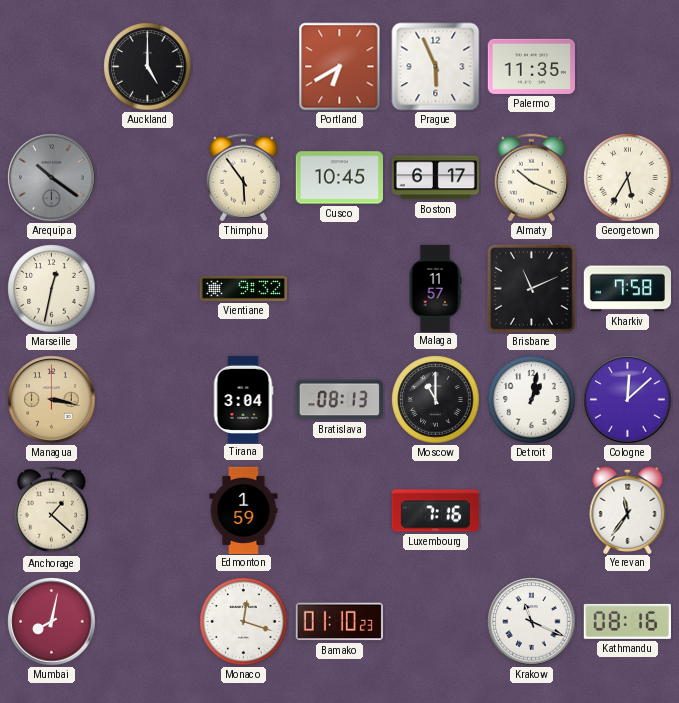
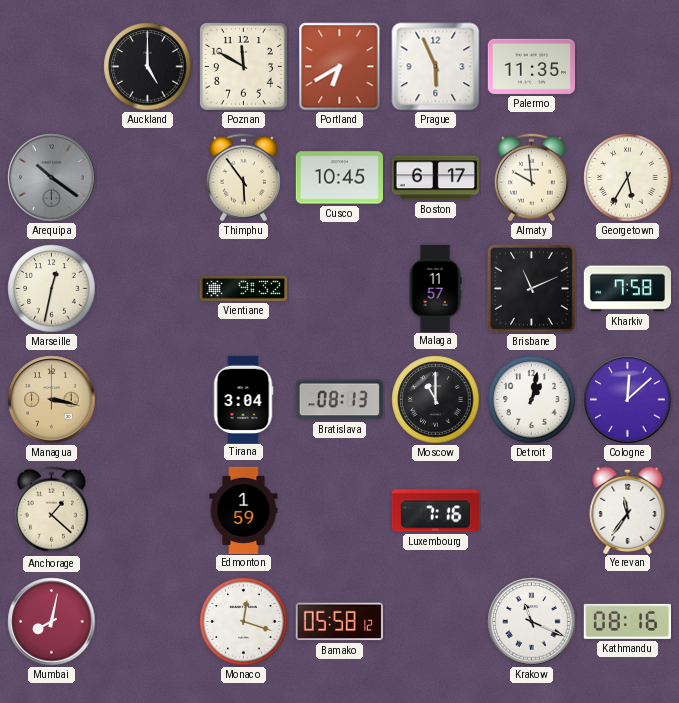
Poznan: none -> 11:50 (243, 66)
Almaty: 10:19 -> 9:59 (531, 178)
Bamako: 01:10 -> 05:58 (339, 622)
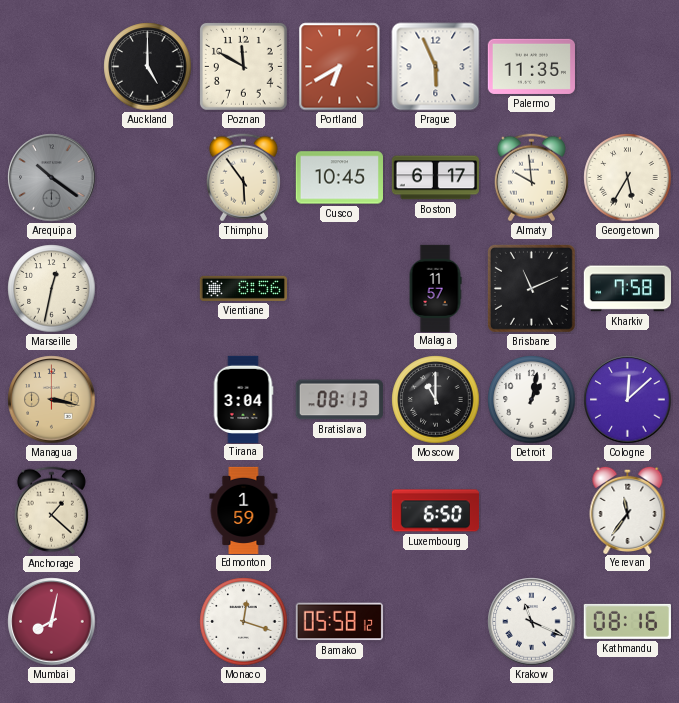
Vientiane: 9:32 -> 8:56 (243, 288)
Luxembourg: 7:16 -> 6:50 (435, 511)
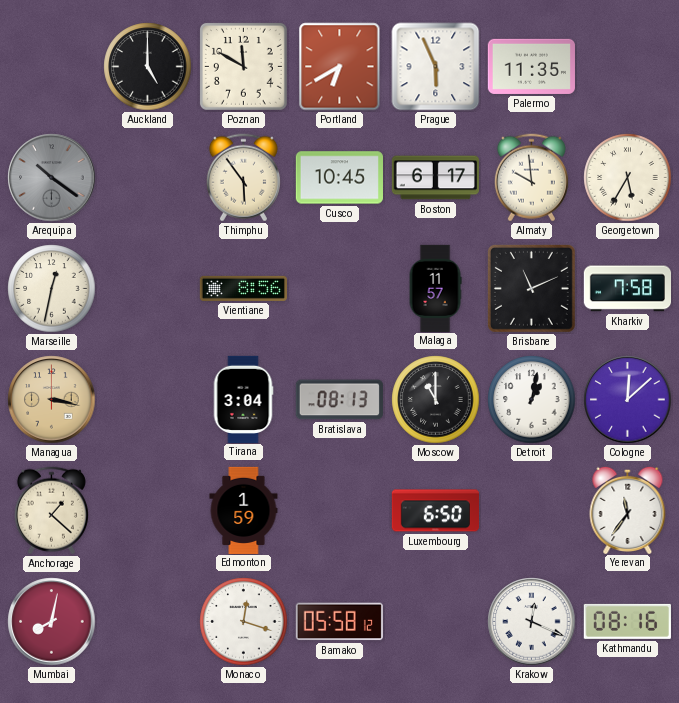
Krakow: 11:19 -> 12:19 (532, 622)
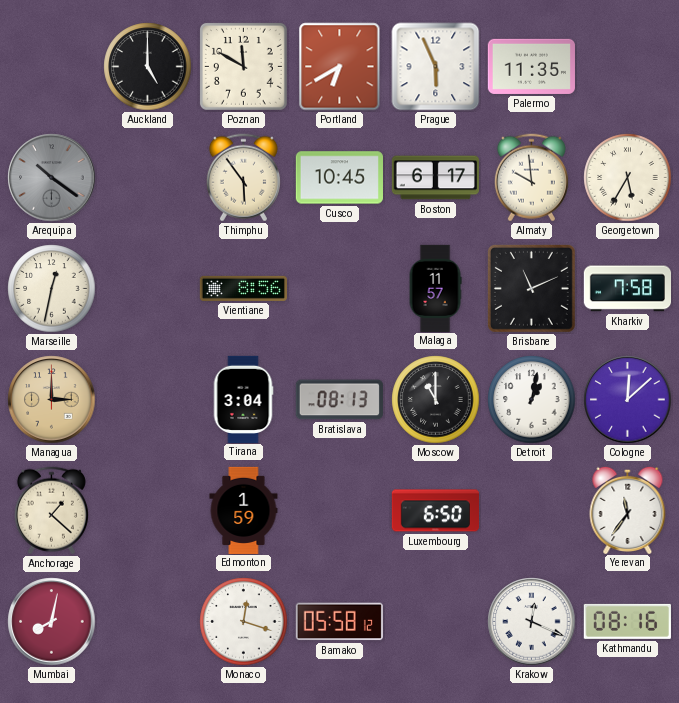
Managua: 3:17 -> 3:00 (52, 400)
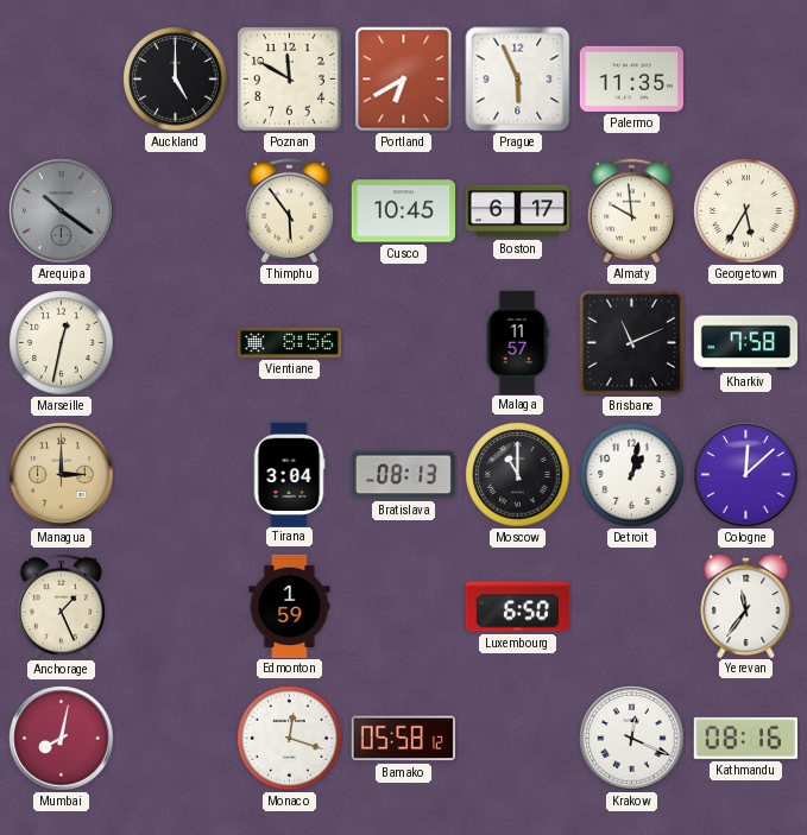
Anchorage: 1:22 -> 1:26 (61, 607)
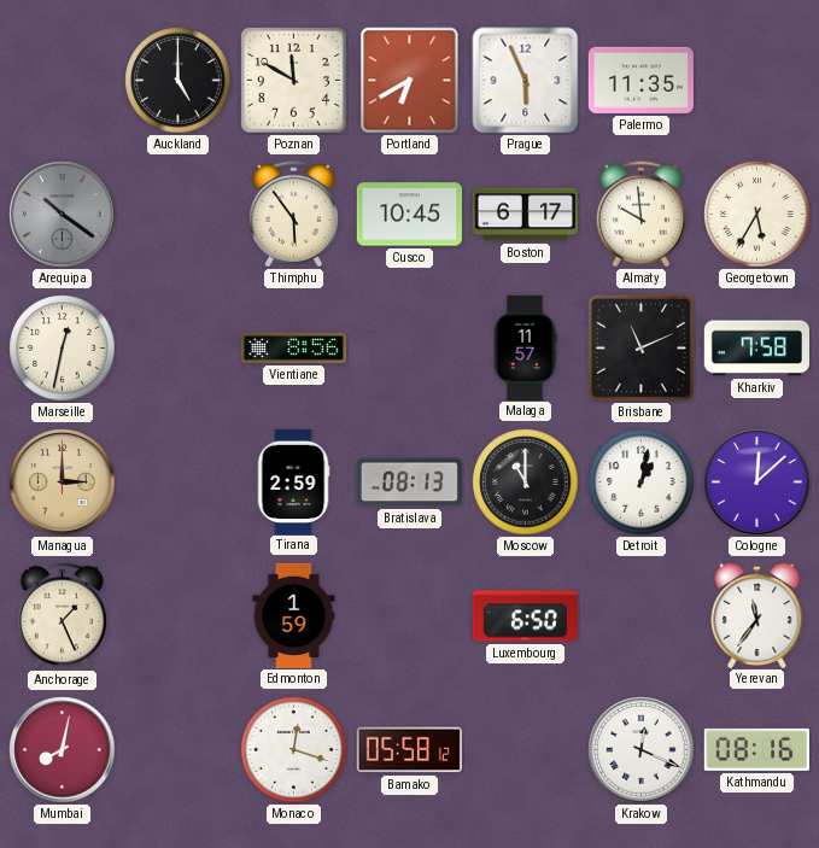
Tirana: 3:04 -> 2:59 (293, 481)
